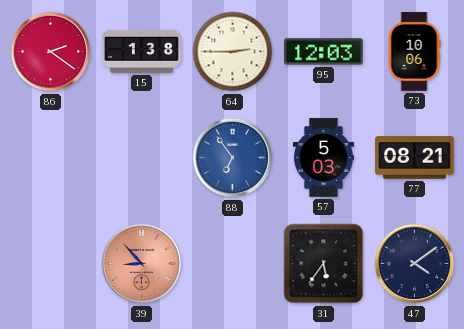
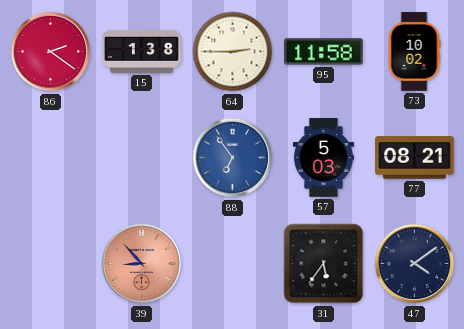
95: 12:03 -> 11:58 (324, 52)
73: 10:06 -> 10:02 (414, 52)
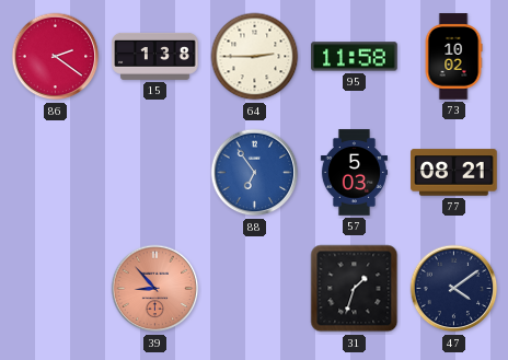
31: 5:36 -> 1:33 (355, 289)
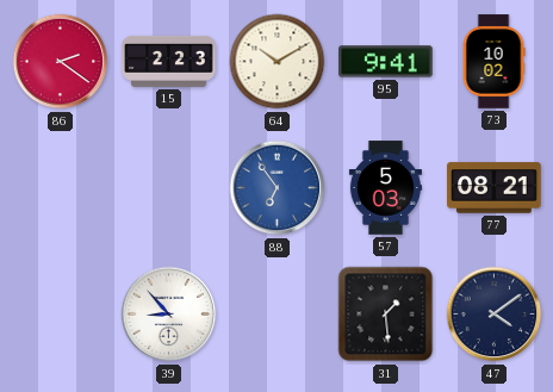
15: 1:38 -> 2:23 (169, 61)
64: 2:45 -> 10:10 (278, 62)
95: 11:58 -> 9:41 (386, 62)
39 dial: salmon -> white (169, 315)
31: 1:33 -> 1:29 (386, 315)
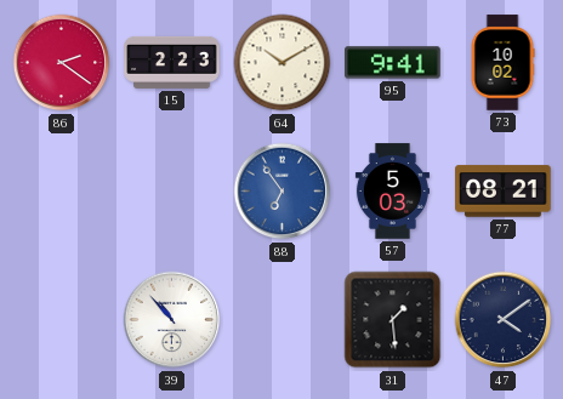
39: 8:53 -> 10:53 (172, 320)
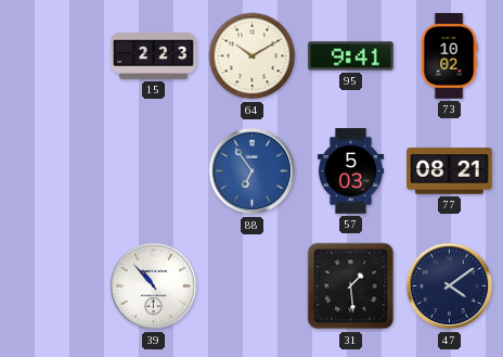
86: 2:21 -> none (62, 63)
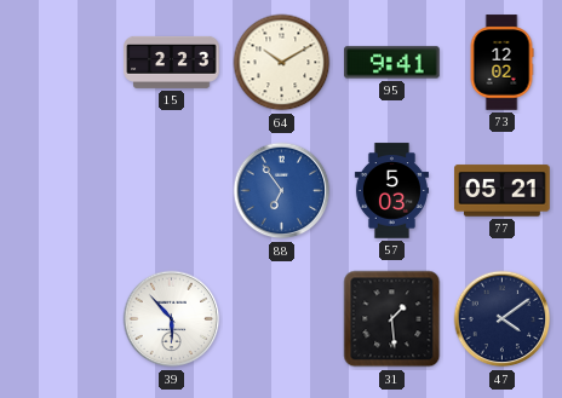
73: 10:02 -> 12:02 (501, 63)
77: 08:21 -> 05:21 (503, 191)
39: 10:53 -> 5:53 (172, 319)
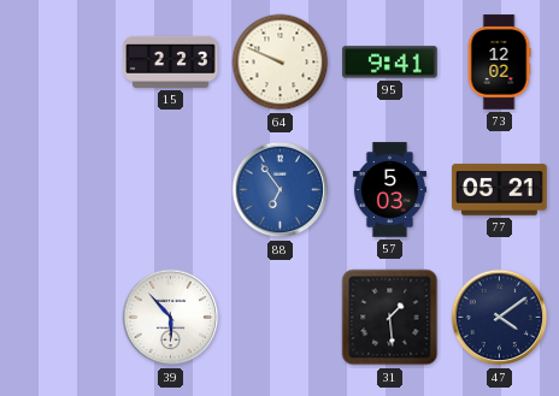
64: 10:10 -> 9:49 (281, 63)
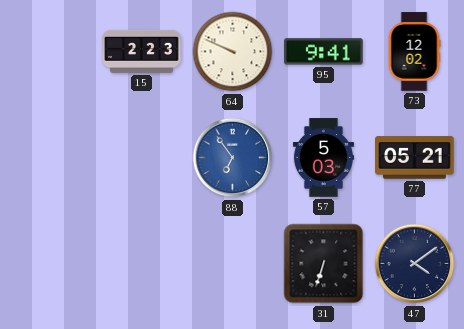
39: 5:53 -> none (171, 318)
31: 1:29 -> 6:33 (324, 264)
